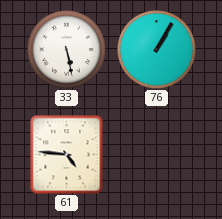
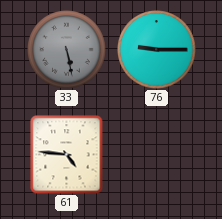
33 dial: white -> grey (67, 50)
76: 1:05 -> 9:15 (157, 50)
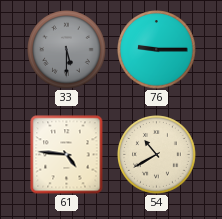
33: 5:28 -> 5:30 (67, 50)
54: none -> 10:40 (157, 155)
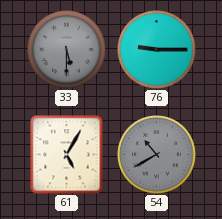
61: 4:46 -> 5:05 (67, 155)
54 dial: cream -> grey (157, 155)
